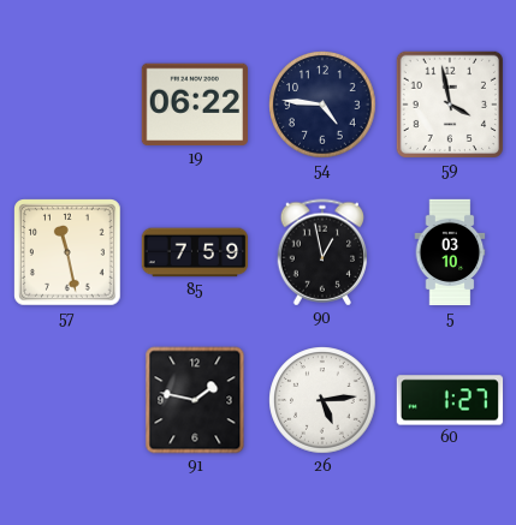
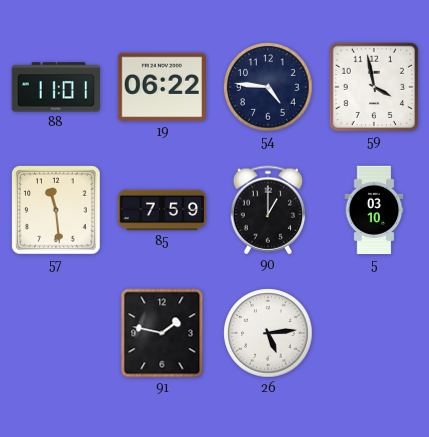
88: none -> 11:01 (55, 87)
57: 11:28 -> 11:29 (56, 210)
90: 12:58 -> 1:00 (268, 210)
60: 1:27 -> none (450, 400)
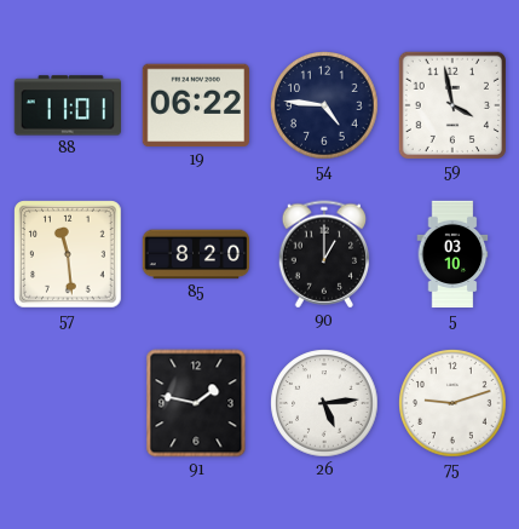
85: 7:59 -> 8:20 (196, 254)
75: none -> 9:12 (452, 403)
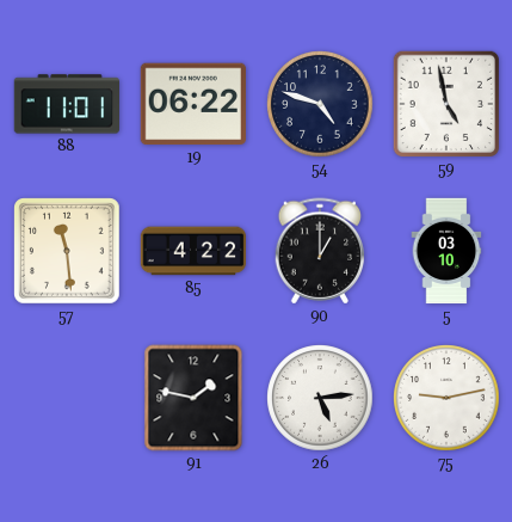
54: 4:46 -> 4:48 (320, 104)
59: 3:58 -> 4:58 (446, 104)
85: 8:20 -> 4:22 (193, 251)
75: 9:12 -> 9:13 (446, 398)
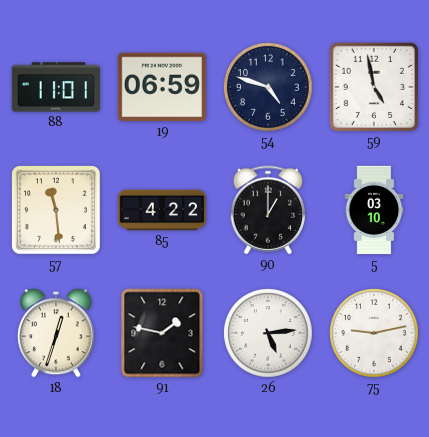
19: 06:22 -> 06:59 (161, 87)
18: none -> 12:33 (56, 333)
